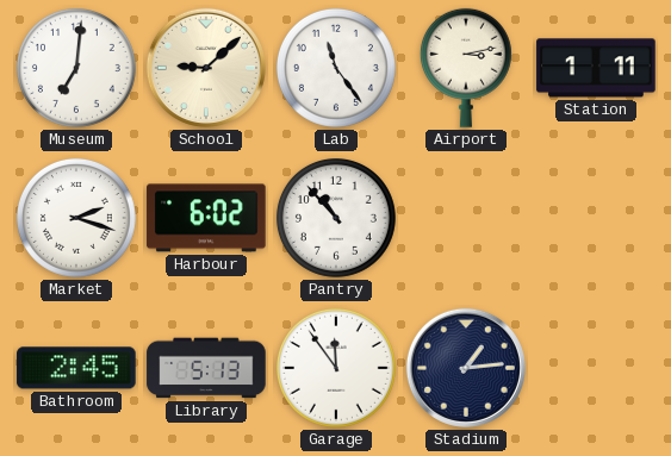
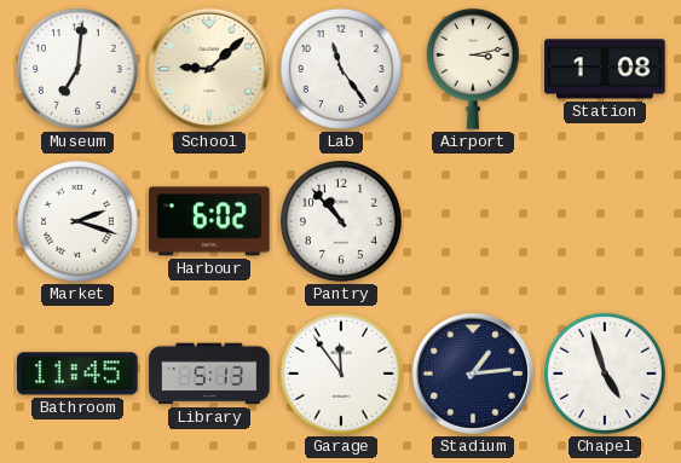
Station: 1:11 -> 1:08 (605, 69)
Bathroom: 2:45 -> 11:45 (77, 374)
Chapel: none -> 4:57 (605, 374)
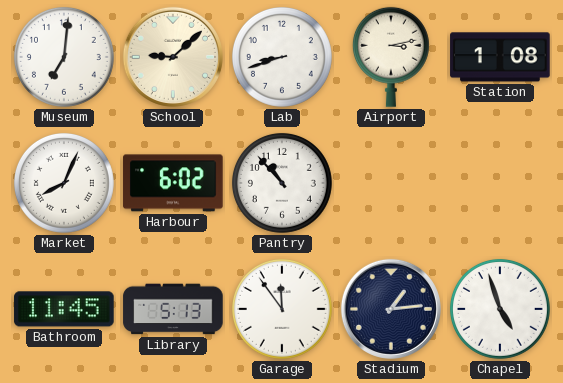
Lab: 11:24 -> 8:42 (282, 57)
Market: 2:18 -> 8:04 (64, 183)
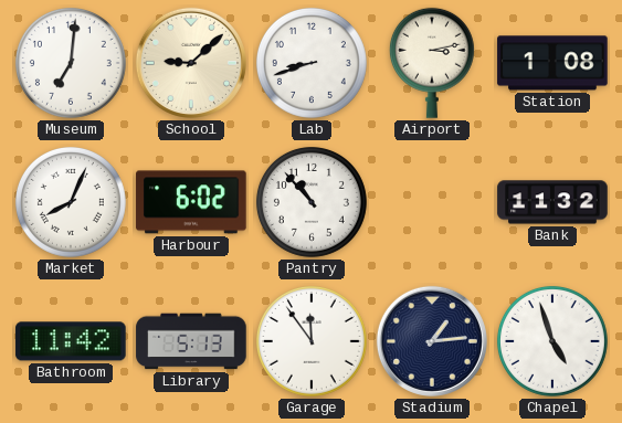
Bank: none -> 11:32 (552, 202)
Bathroom: 11:45 -> 11:42 (71, 341)
